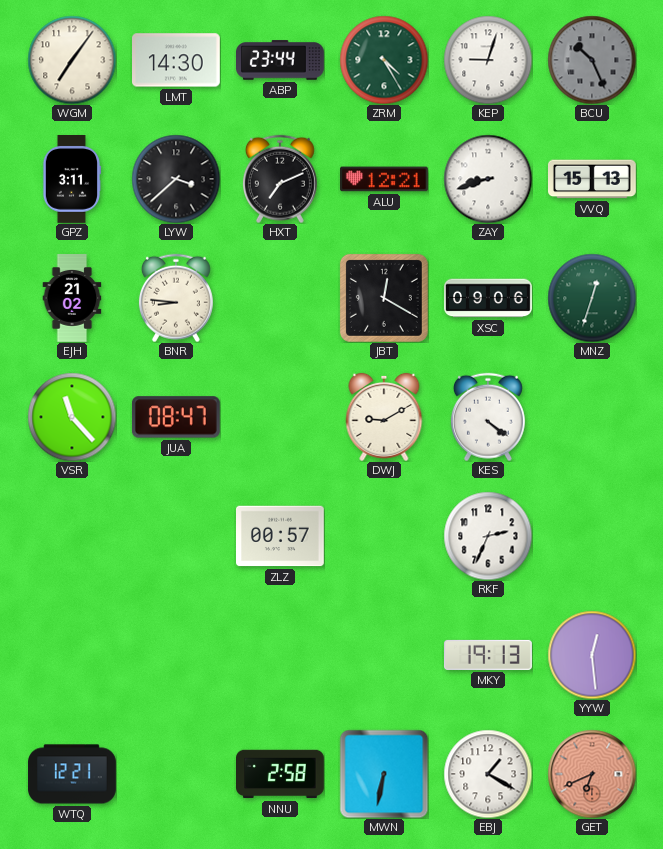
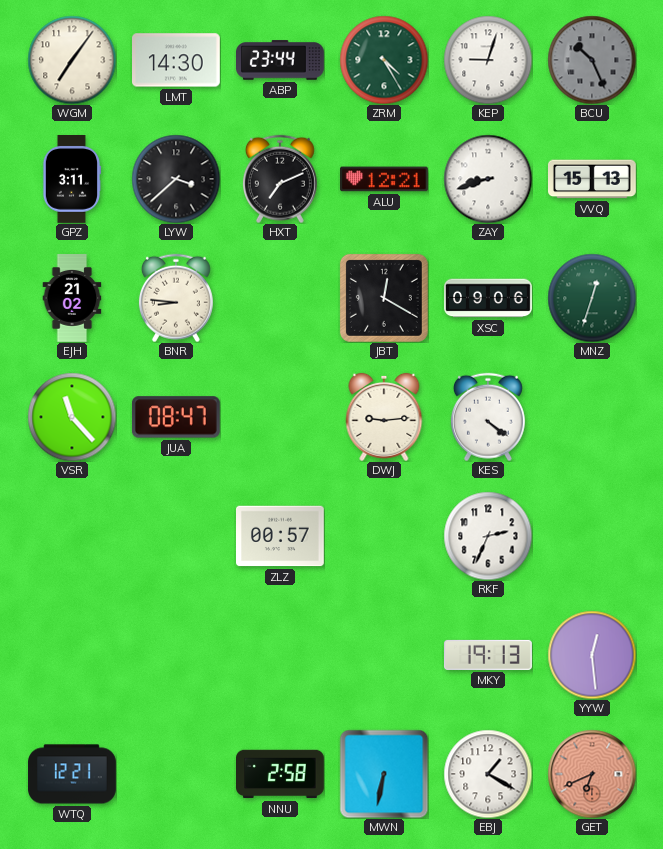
DWJ: 9:10 -> 9:14 (384, 417)
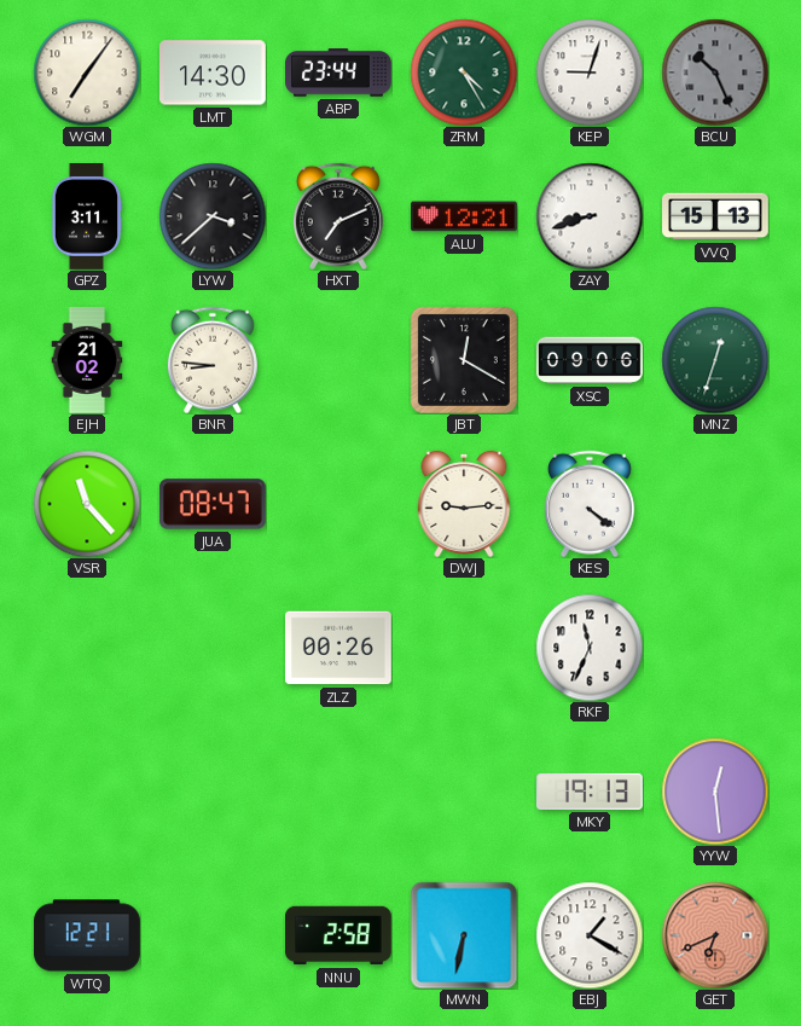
ZLZ: 00:57 -> 00:26 (339, 648)
RKF: 2:34 -> 11:34 (590, 648)
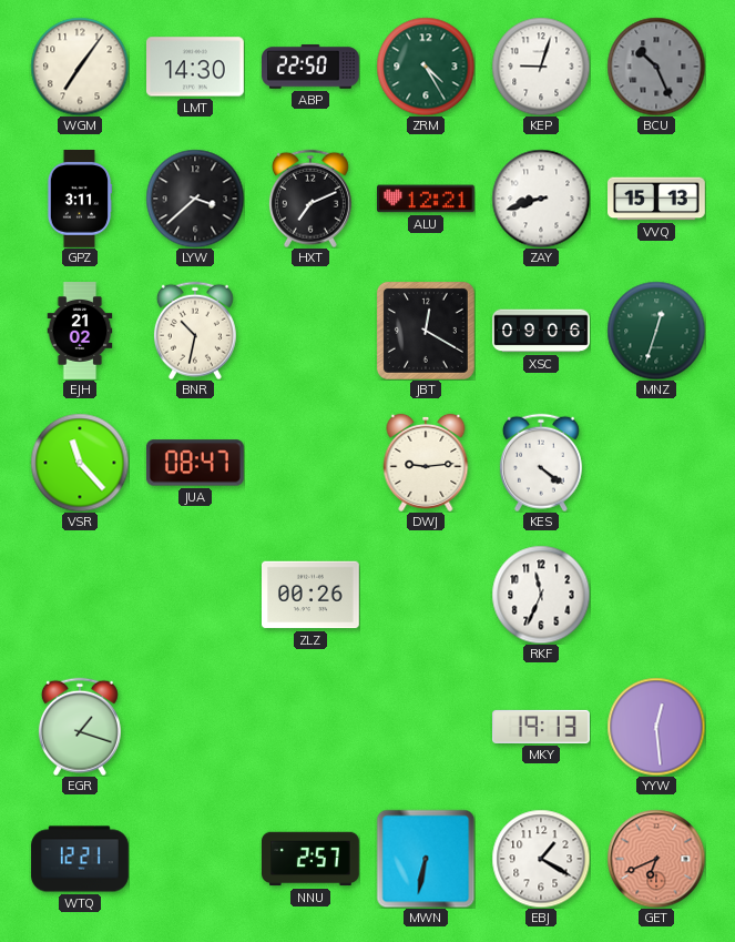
ABP: 23:44 -> 22:50 (312, 67)
BNR: 8:46 -> 10:32 (195, 331)
EGR: none -> 1:18 (80, 727)
NNU: 2:58 -> 2:57 (312, 859)
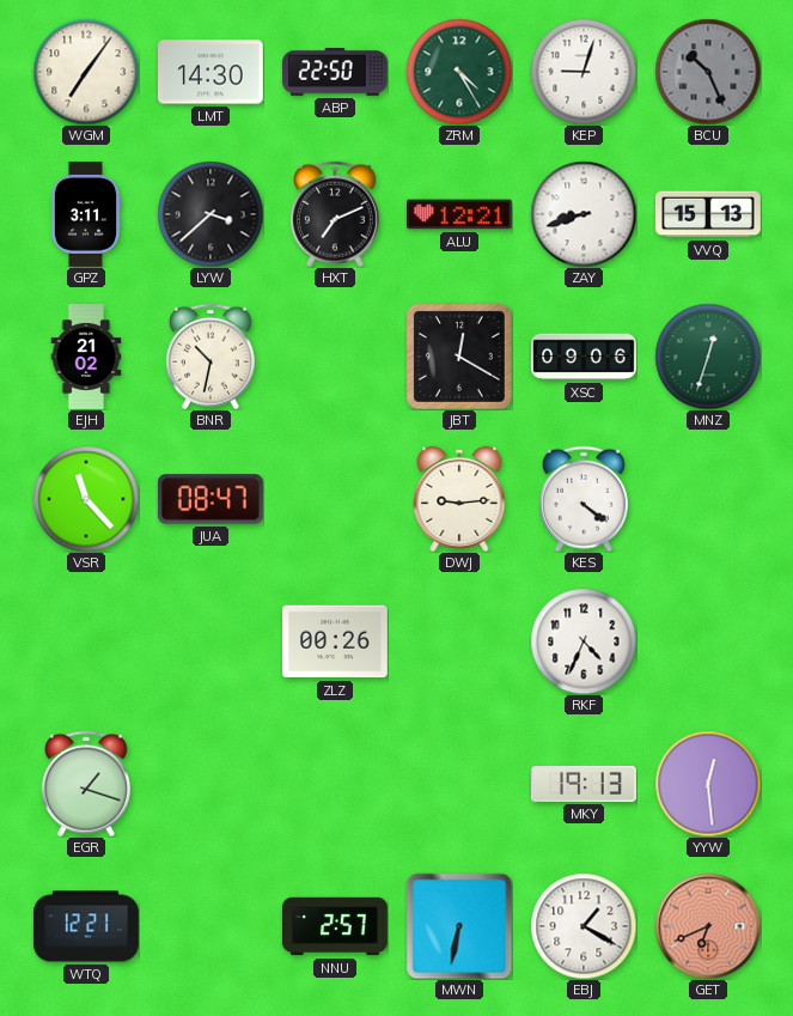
RKF: 11:34 -> 4:34 (584, 641)
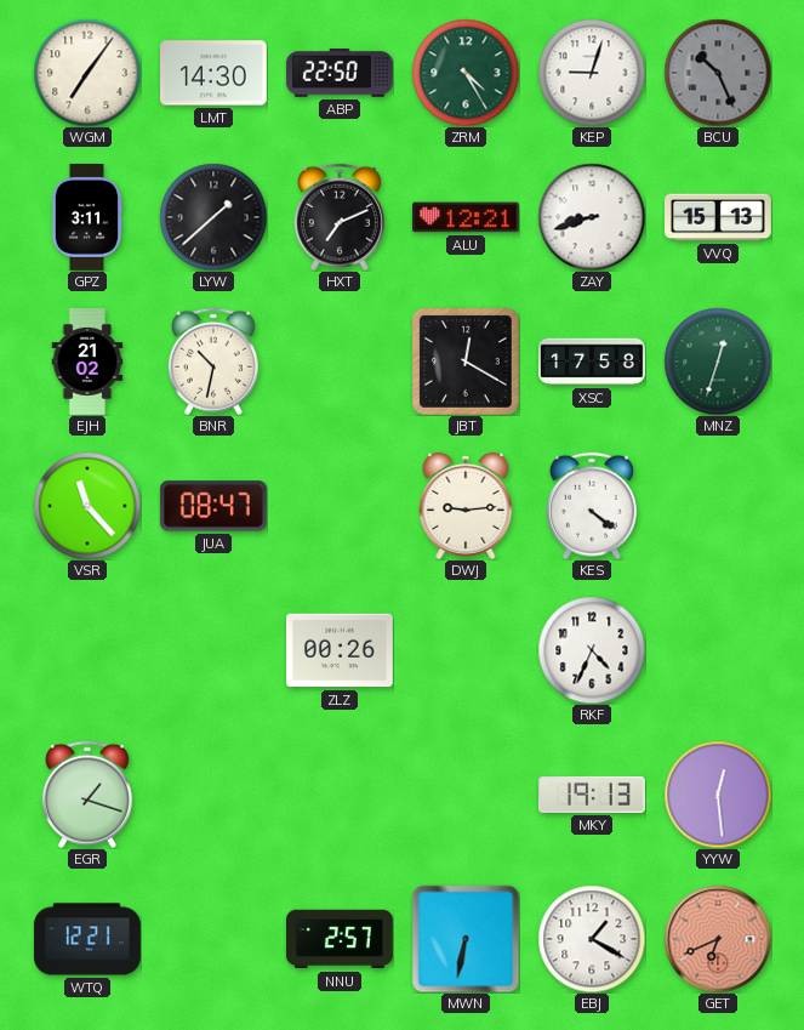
LYW: 3:38 -> 1:38 (213, 217)
XSC: 09:06 -> 17:58 (592, 362)
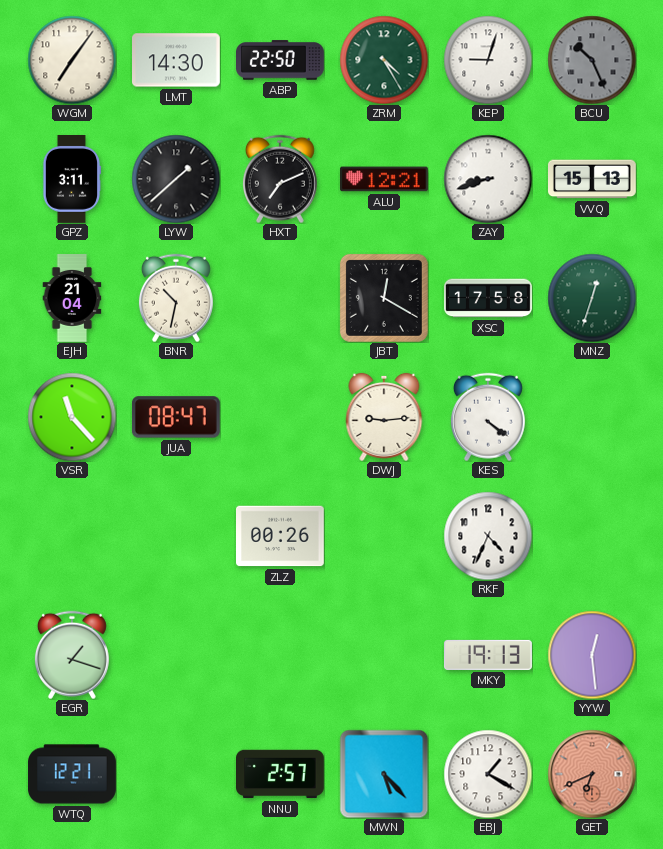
EJH: 21:02 -> 21:04 (72, 298)
MWN: 6:32 -> 5:23 (384, 774)
